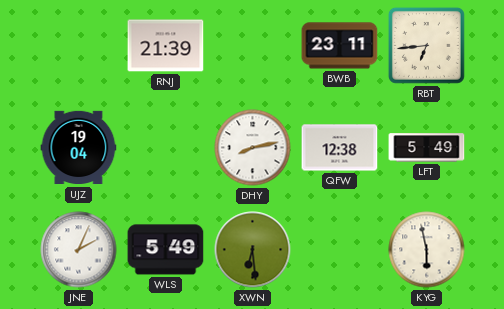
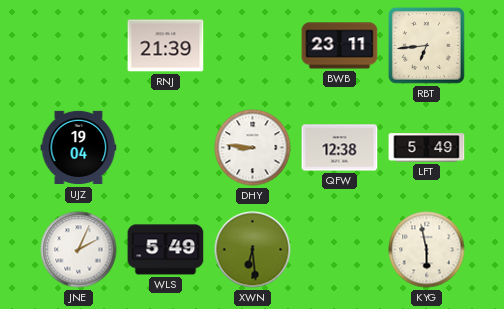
DHY: 8:13 -> 8:46 (253, 148)
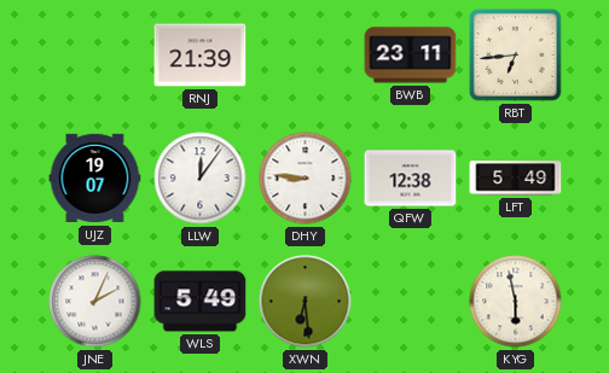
UJZ: 19:04 -> 19:07 (95, 179)
LLW: none -> 12:06 (201, 179)
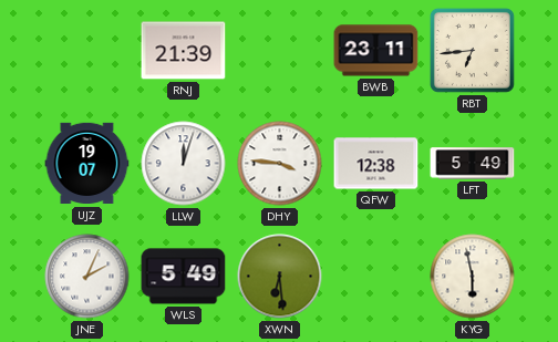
LLW: 12:06 -> 12:03 (184, 164)
DHY: 8:46 -> 3:46 (280, 164)
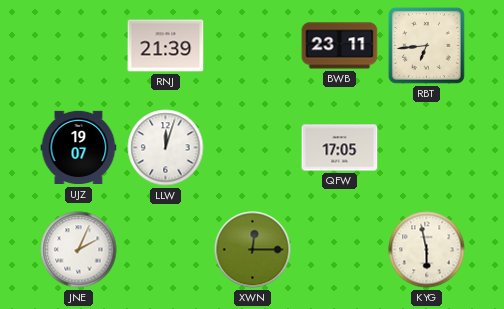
DHY: 3:46 -> none (280, 164)
QFW: 12:38 -> 17:05 (340, 148)
LFT: 5:49 -> none (473, 164)
WLS: 5:49 -> none (184, 277)
XWN: 6:29 -> 12:15 (253, 250)
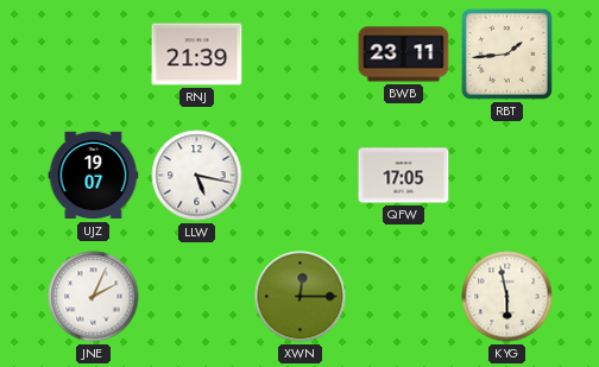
RBT: 6:44 -> 1:44 (506, 53)
LLW: 12:03 -> 5:17 (197, 176)
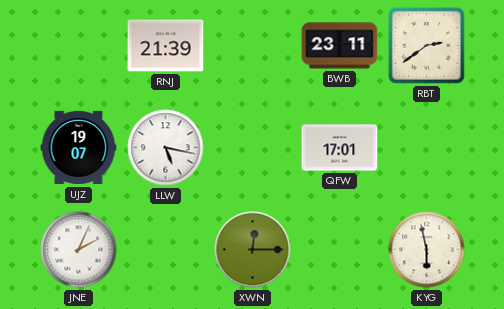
RBT: 1:44 -> 2:39 (426, 45)
QFW: 17:05 -> 17:01 (340, 148)
